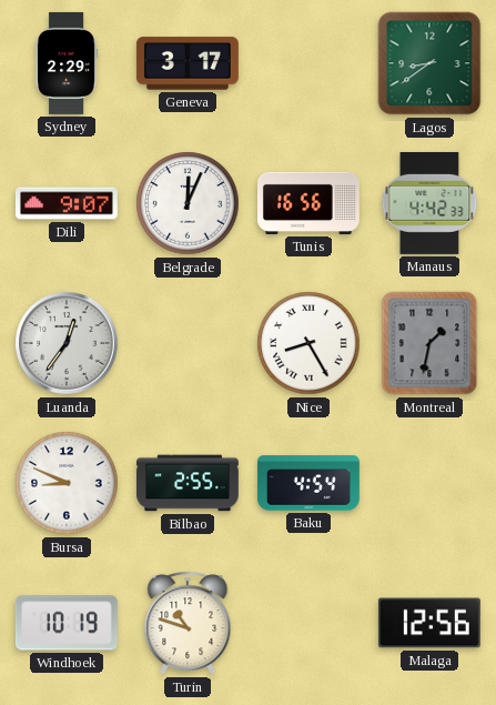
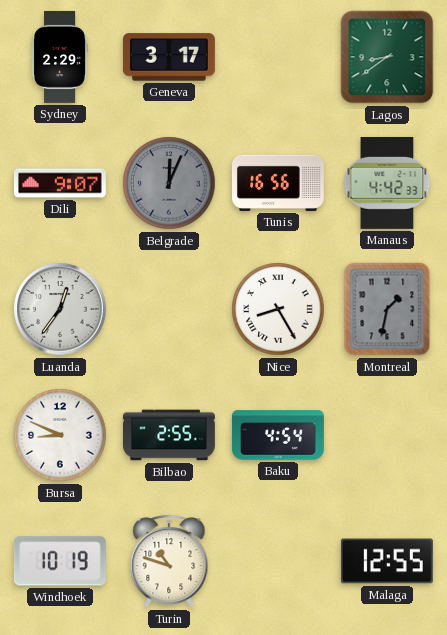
Belgrade dial: white -> grey (169, 183)
Malaga: 12:56 -> 12:55 (387, 561)
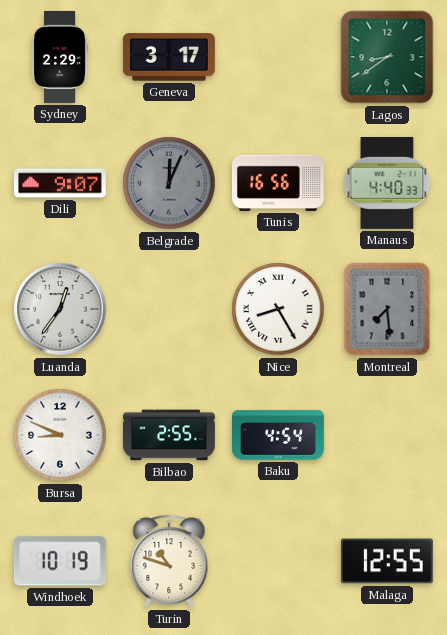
Manaus: 4:42 -> 4:40 (387, 183)
Montreal: 1:32 -> 7:29 (387, 309)
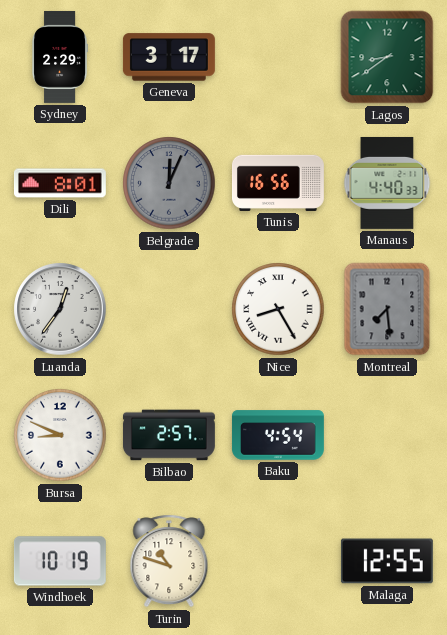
Dili: 9:07 -> 8:01 (60, 183)
Bilbao: 2:55 -> 2:57 (169, 435)
